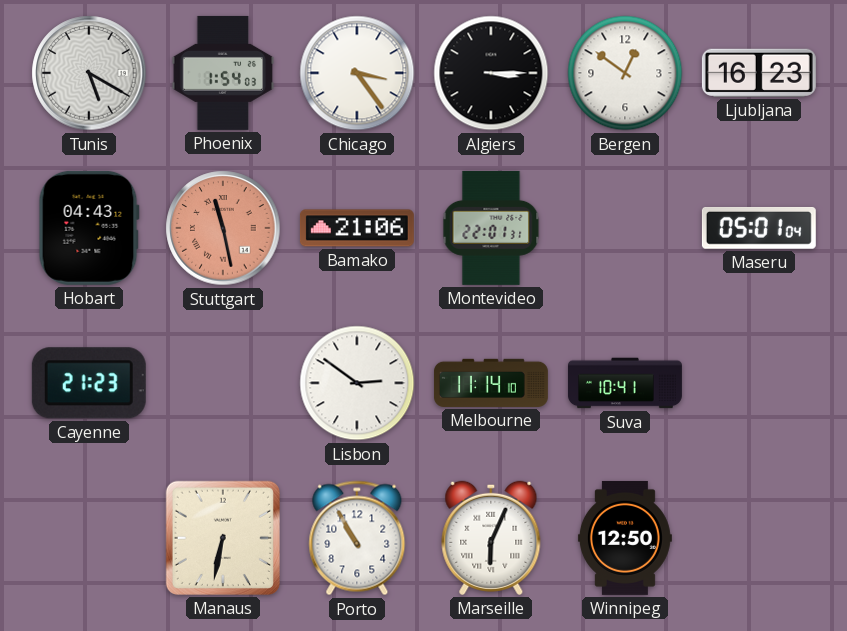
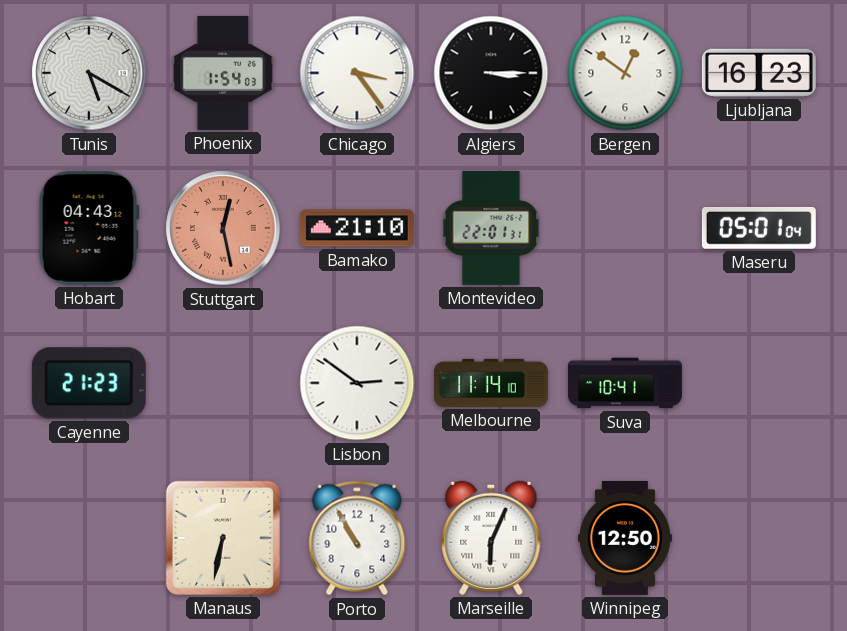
Stuttgart: 11:28 -> 12:28 (223, 228)
Bamako: 21:06 -> 21:10 (357, 228)
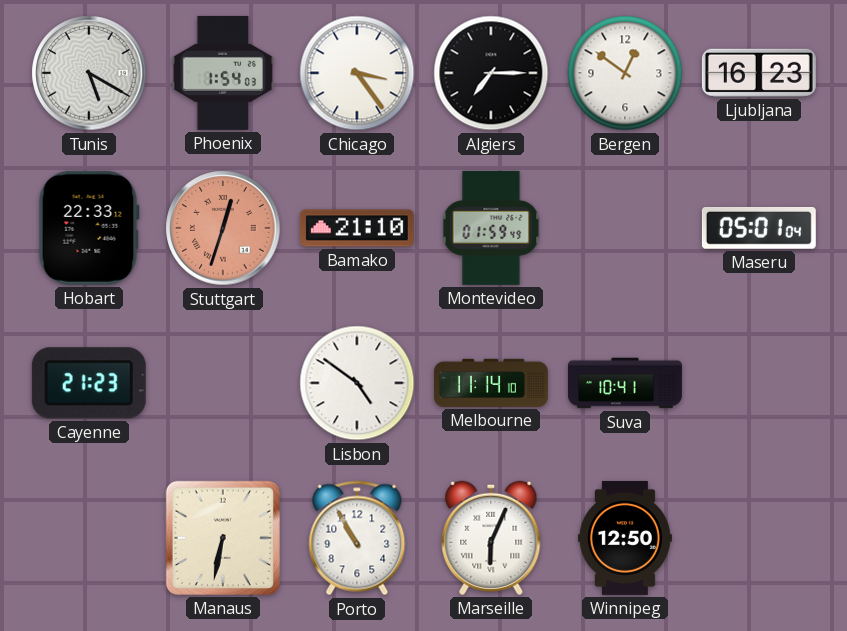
Algiers: 3:15 -> 7:15 (491, 73)
Hobart: 04:43 -> 22:33 (89, 228)
Stuttgart: 12:28 -> 12:33 (223, 228)
Montevideo: 22:01 -> 01:59 (491, 228)
Lisbon: 2:51 -> 4:51 (357, 383)
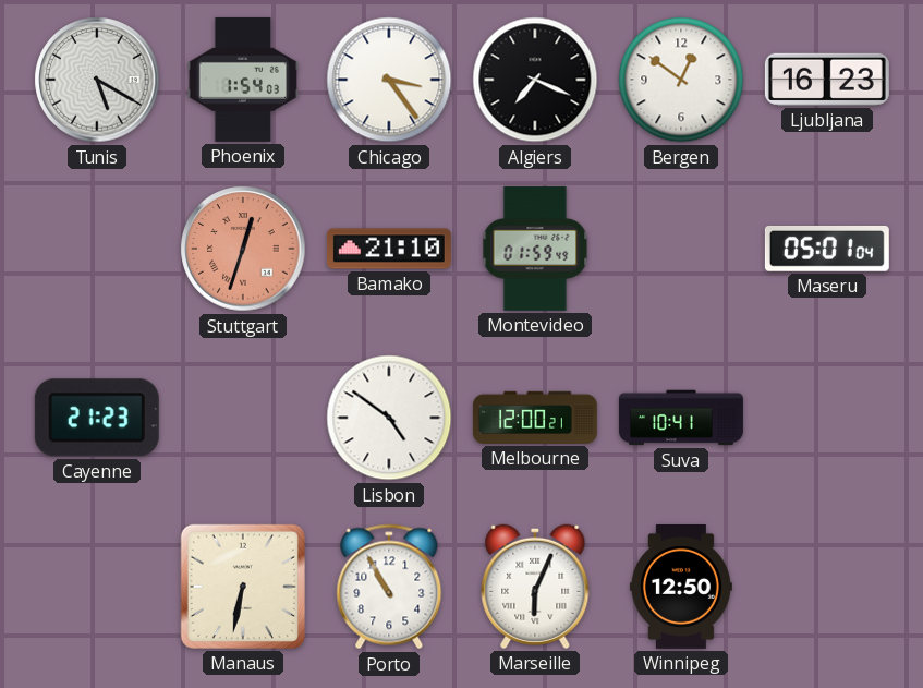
Algiers: 7:15 -> 7:19 (535, 80)
Hobart: 22:33 -> none (89, 228)
Melbourne: 11:14 -> 12:00 (535, 418)
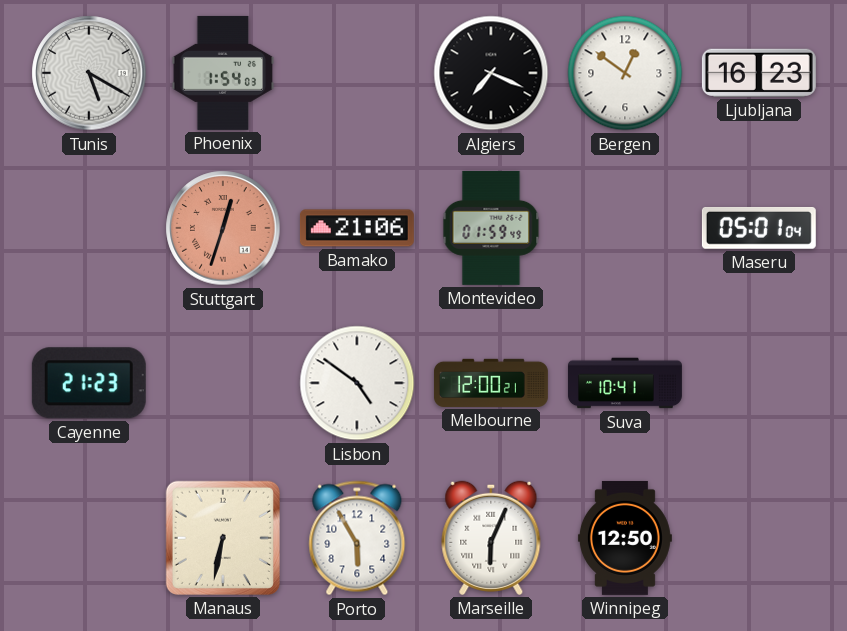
Chicago: 3:24 -> none (389, 80)
Bamako: 21:10 -> 21:06 (357, 228)
Porto: 10:55 -> 5:55 (357, 538)
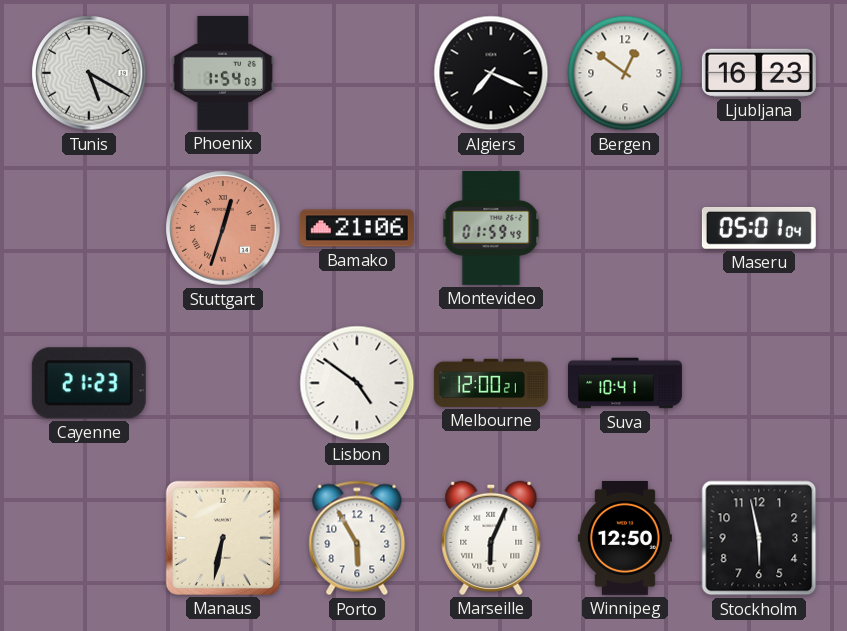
Stockholm: none -> 5:58 (759, 538)
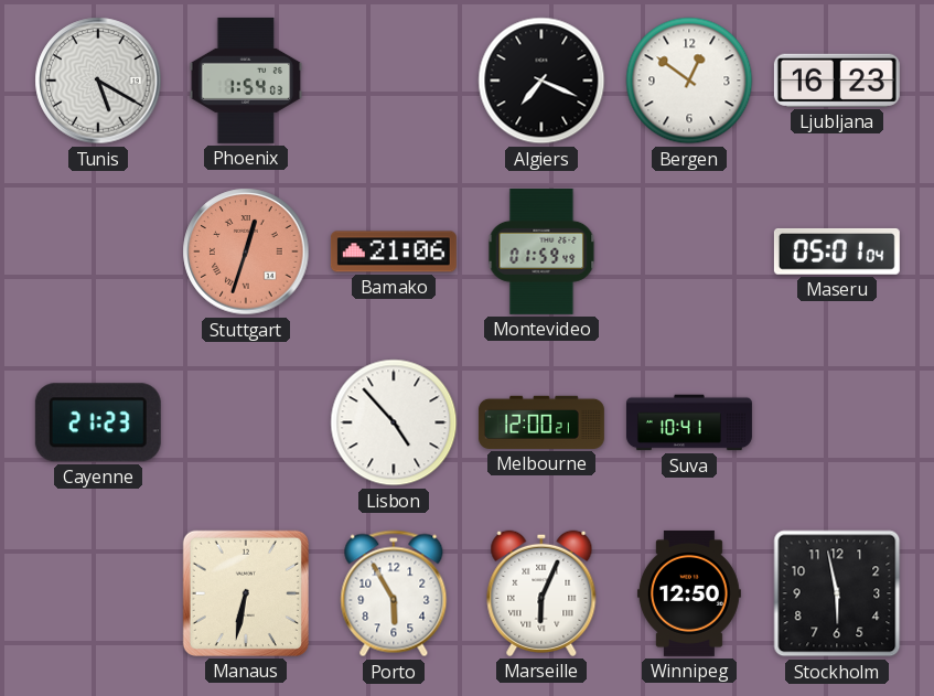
Lisbon: 4:51 -> 4:53 (394, 422)
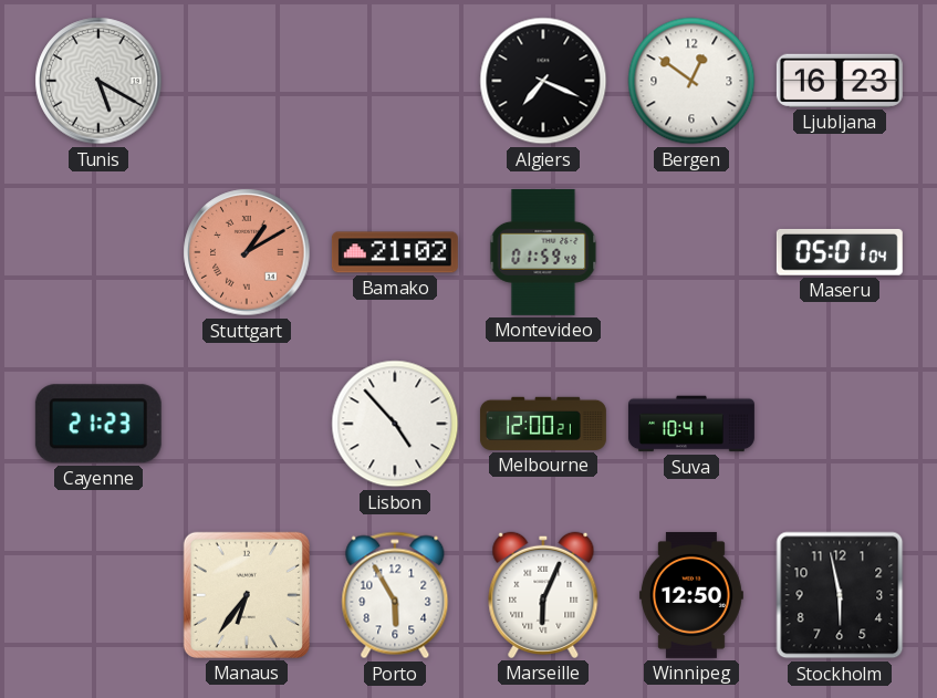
Phoenix: 1:54 -> none (246, 81)
Stuttgart: 12:33 -> 1:10 (247, 252)
Bamako: 21:06 -> 21:02 (395, 252)
Manaus: 6:32 -> 6:36 (247, 595)
